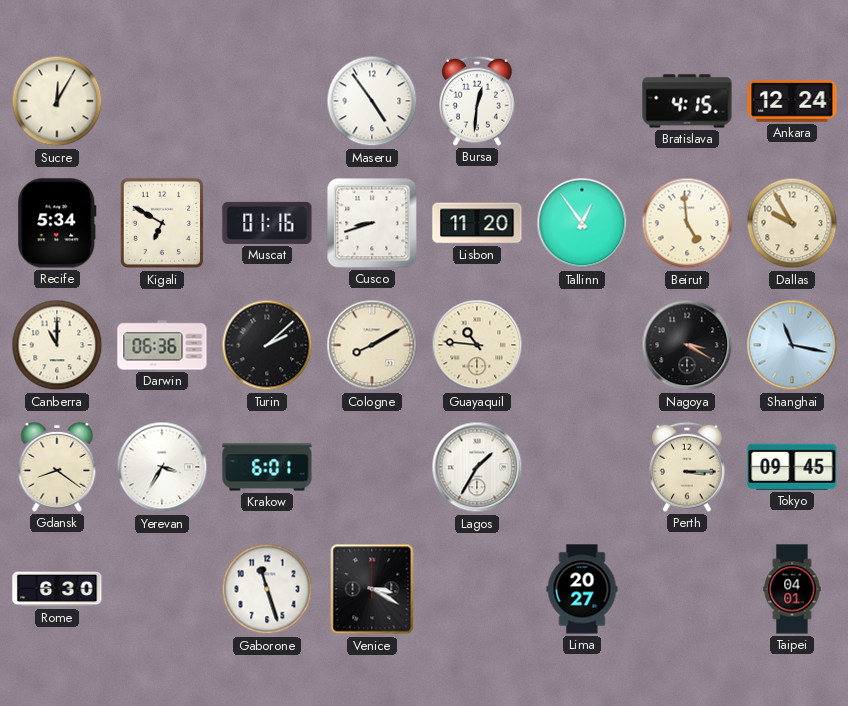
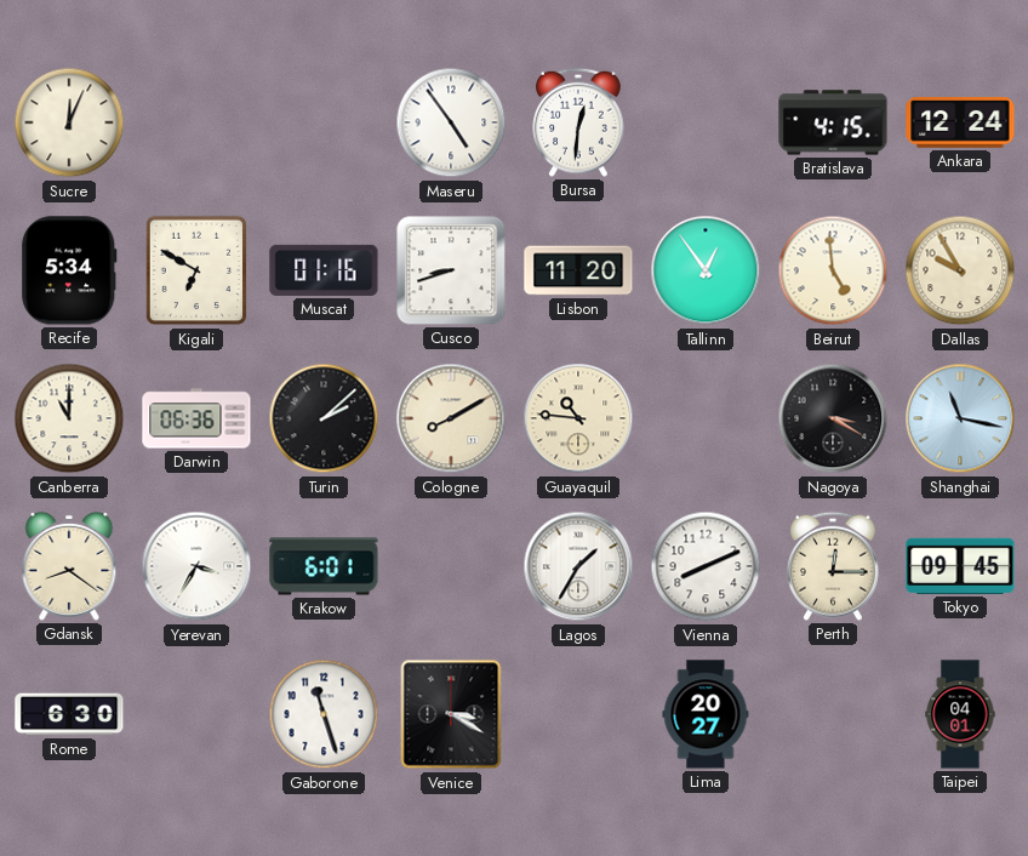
Sucre: 12:05 -> 12:04 (69, 122)
Vienna: none -> 8:11 (706, 566)
Perth: 3:15 -> 12:15 (833, 566)
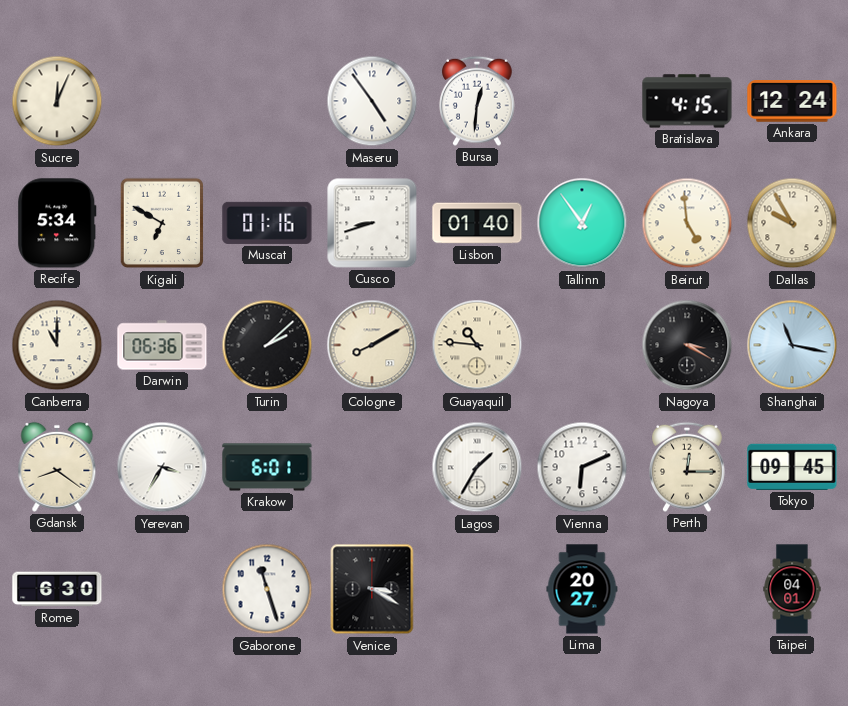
Lisbon: 11:20 -> 01:40 (477, 223)
Vienna: 8:11 -> 6:11 (582, 467)
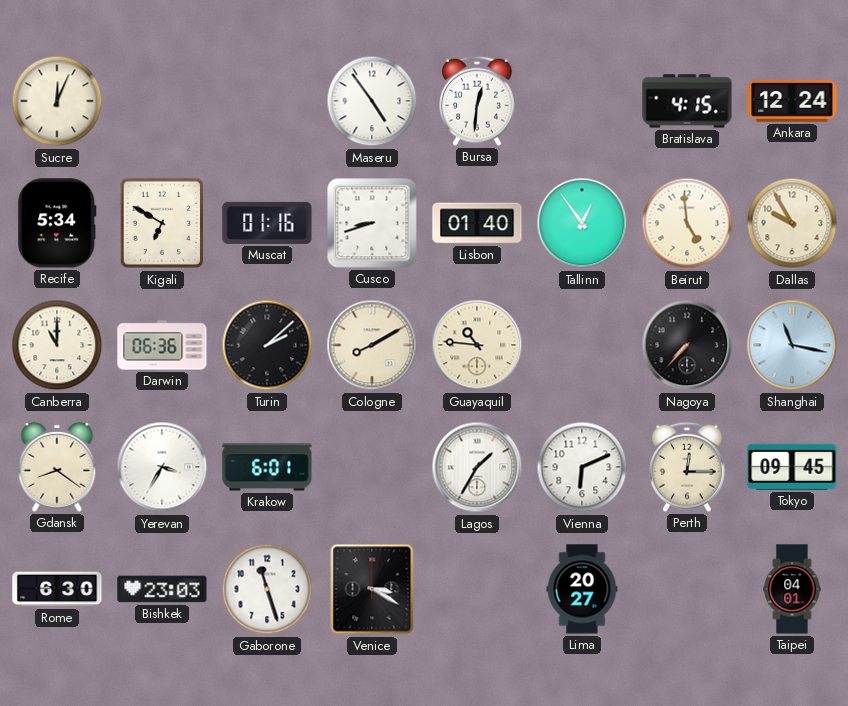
Nagoya: 3:20 -> 7:37 (687, 345)
Bishkek: none -> 23:03 (162, 589)
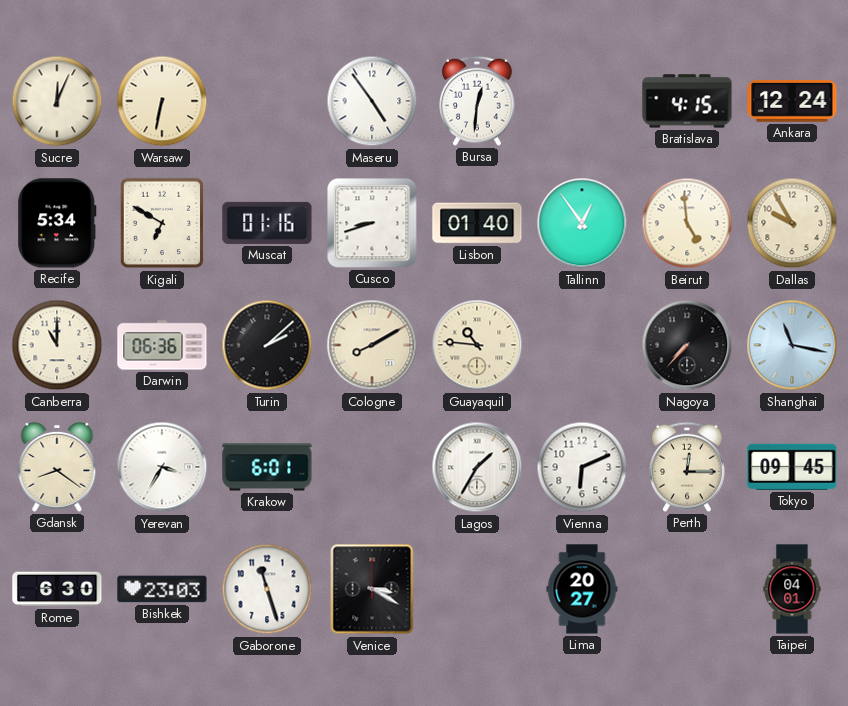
Warsaw: none -> 6:32 (162, 101)
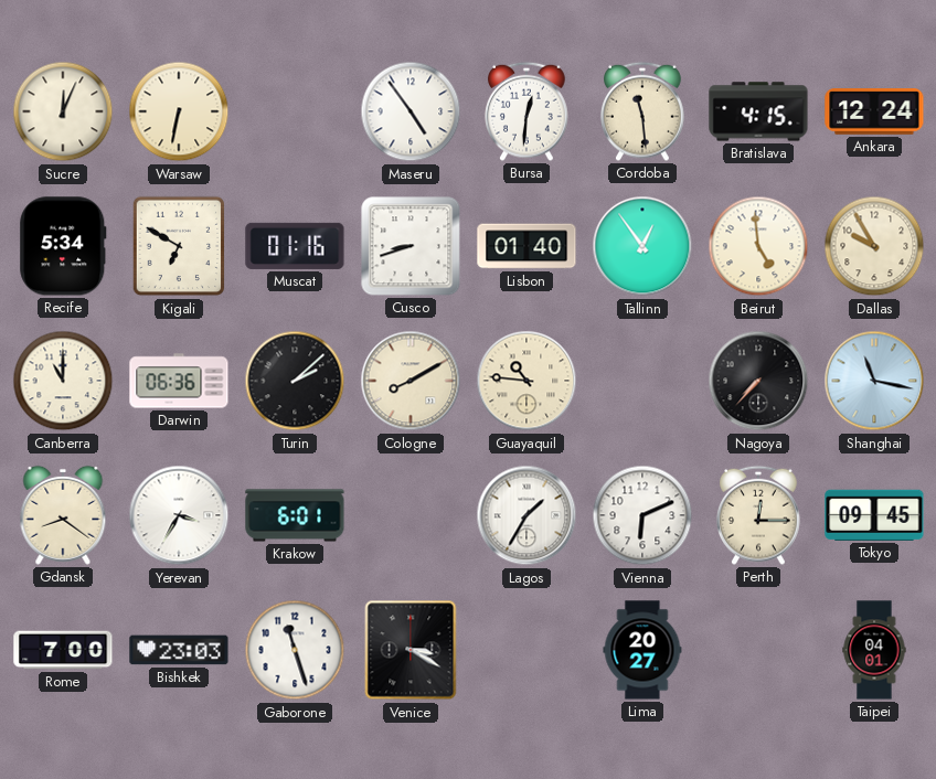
Cordoba: none -> 11:29 (642, 111)
Rome: 6:30 -> 7:00 (63, 650)
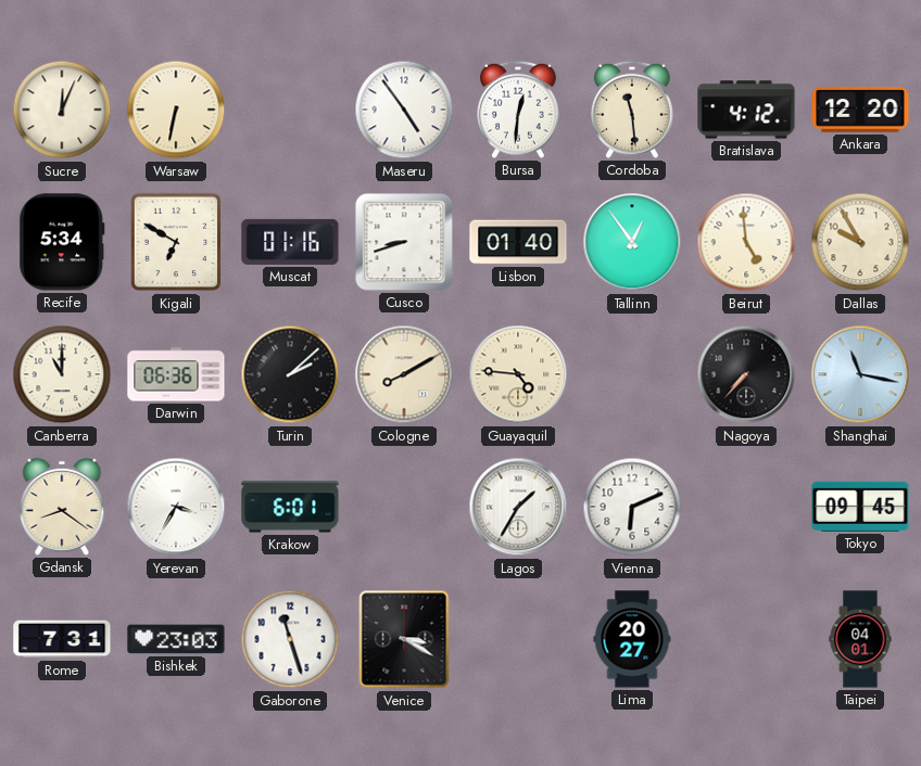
Bratislava: 4:15 -> 4:12 (746, 110)
Ankara: 12:24 -> 12:20 (860, 111)
Guayaquil: 10:46 -> 4:46 (518, 374)
Perth: 12:15 -> none (758, 515)
Rome: 7:00 -> 7:31 (62, 639)
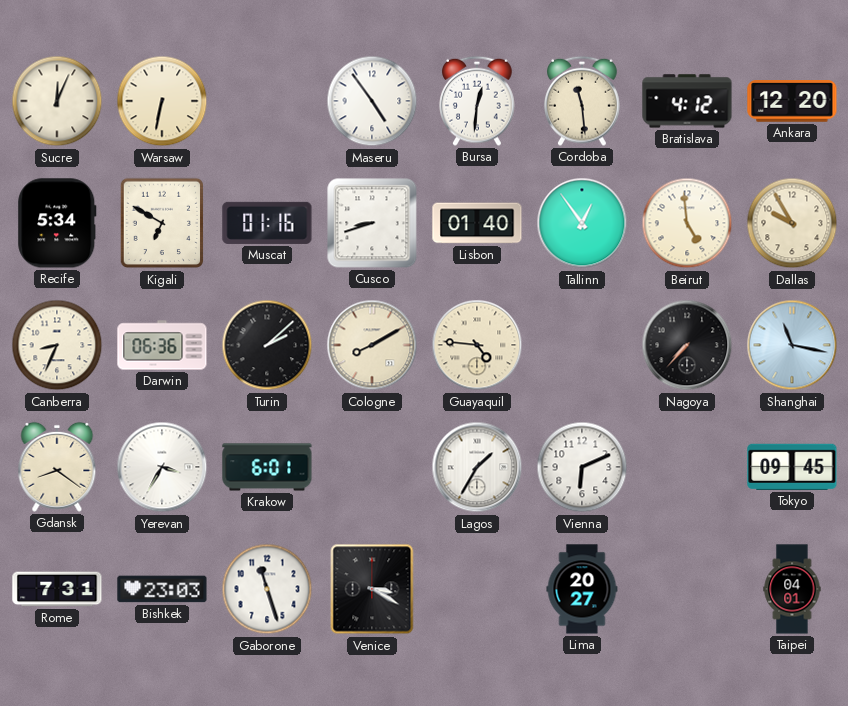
Canberra: 11:00 -> 8:34 (57, 345)
